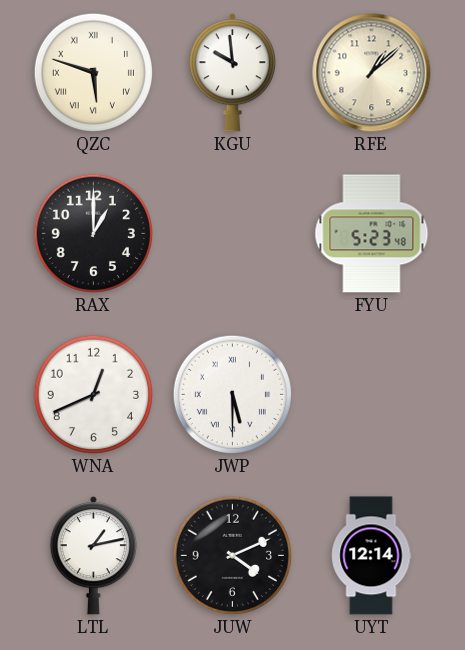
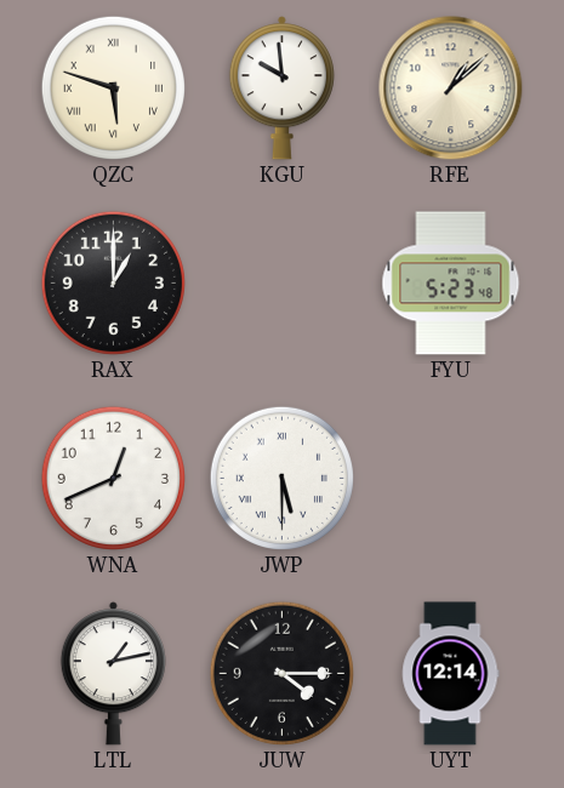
JUW: 4:11 -> 4:15 (281, 673)
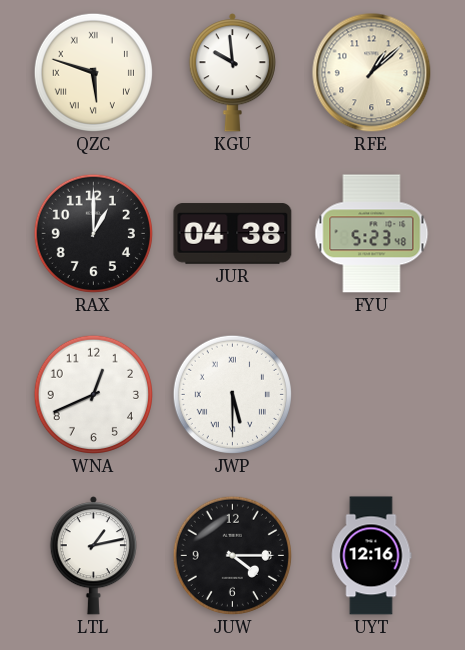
JUR: none -> 04:38 (233, 234)
UYT: 12:14 -> 12:16 (372, 556)
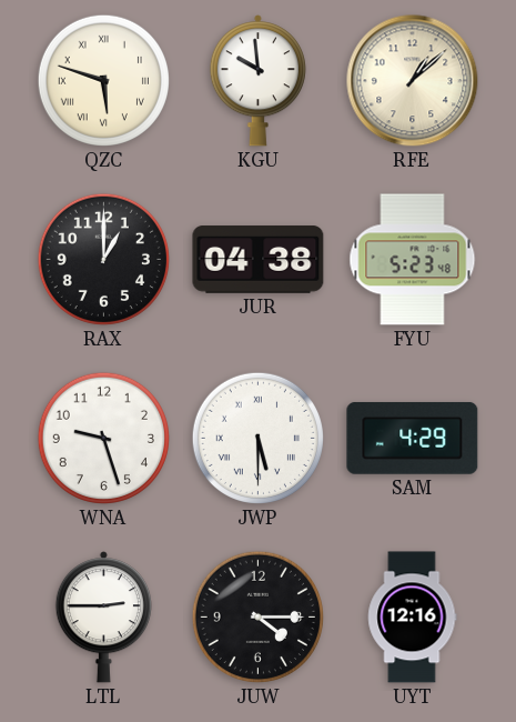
WNA: 12:41 -> 9:27 (103, 438)
SAM: none -> 4:29 (413, 438)
LTL: 1:13 -> 2:45 (103, 618)
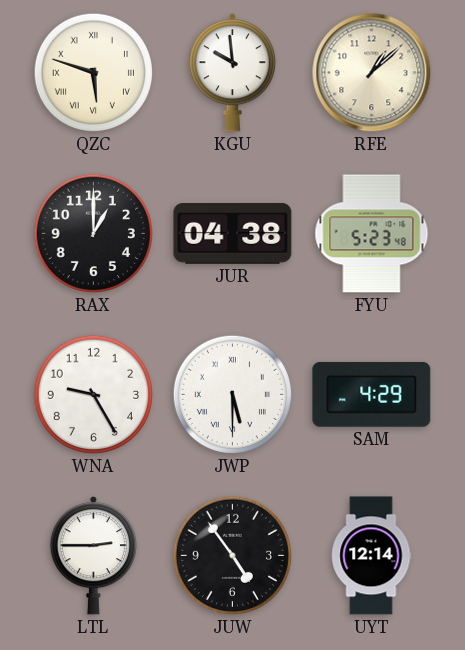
WNA: 9:27 -> 9:25 (93, 394)
JUW: 4:15 -> 4:54 (232, 555)
UYT: 12:16 -> 12:14 (372, 556)
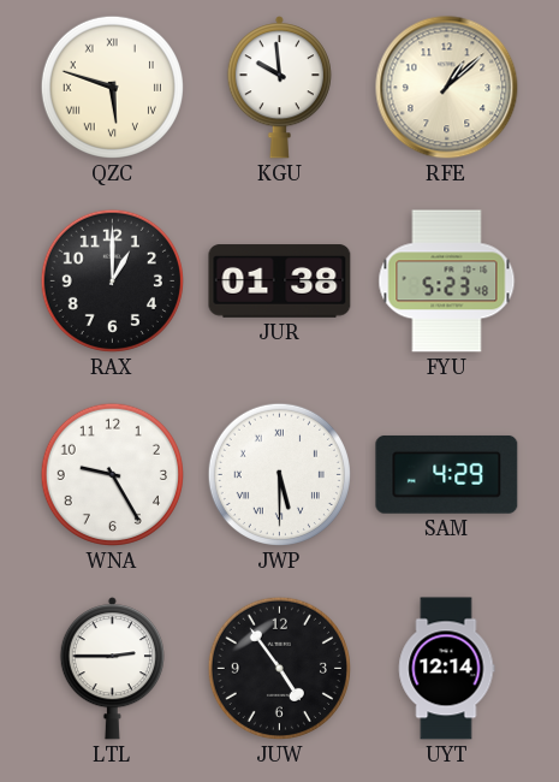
JUR: 04:38 -> 01:38 (280, 282)
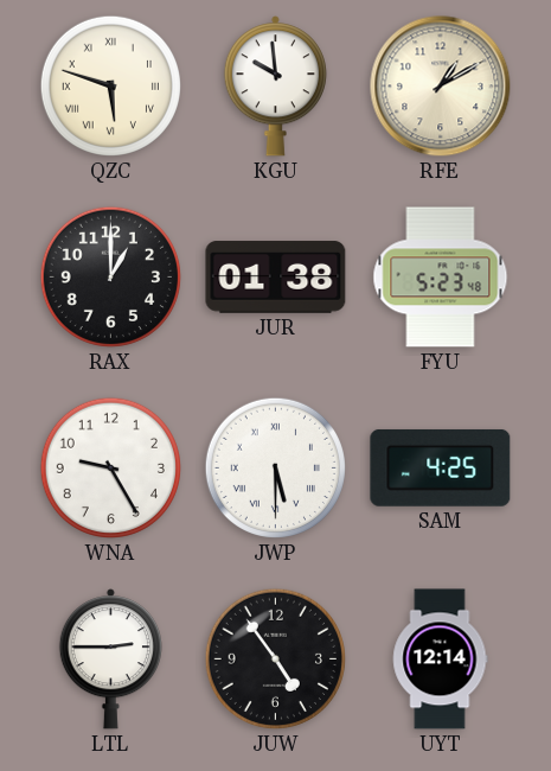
RFE: 1:08 -> 1:10 (441, 87)
SAM: 4:29 -> 4:25 (441, 467)
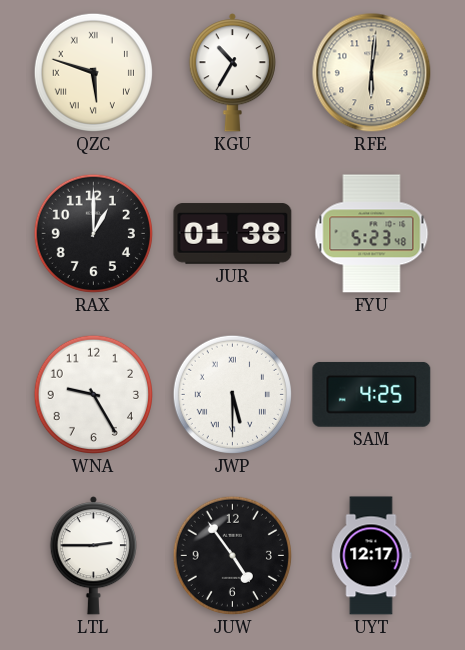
KGU: 9:59 -> 10:35 (232, 73)
RFE: 1:10 -> 6:01 (372, 73)
UYT: 12:14 -> 12:17 (372, 556)
